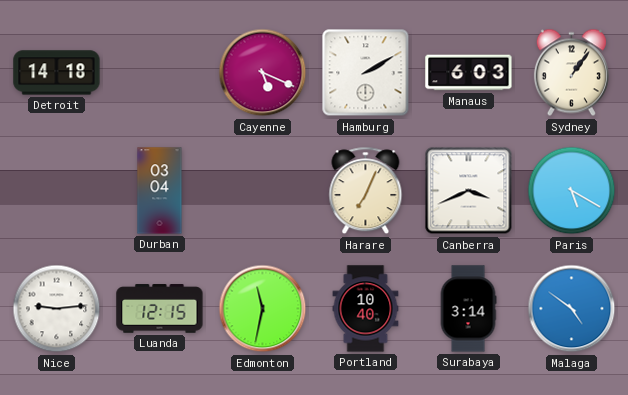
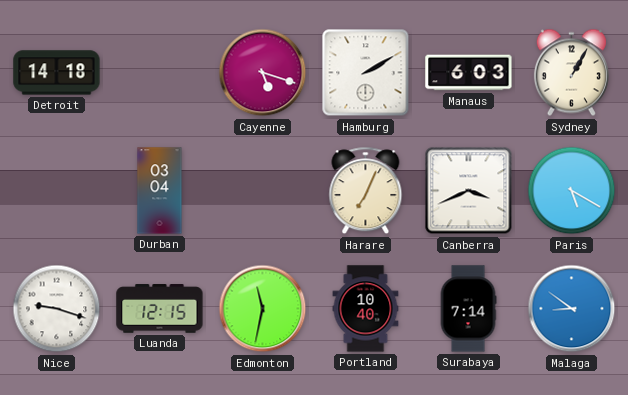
Cayenne: 5:19 -> 5:18 (263, 73)
Sydney: 1:06 -> 1:05 (571, 73)
Nice: 9:14 -> 9:18 (57, 309)
Surabaya: 3:14 -> 7:14 (468, 309)
Malaga: 4:51 -> 8:51 (572, 309)
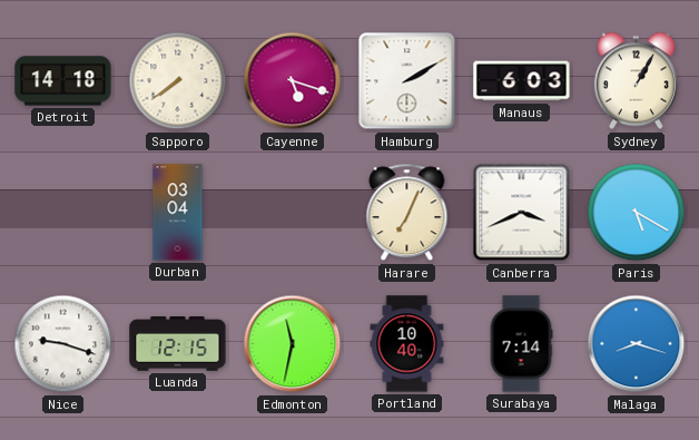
Sapporo: none -> 7:39 (178, 81)
Malaga: 8:51 -> 8:18 (637, 344)
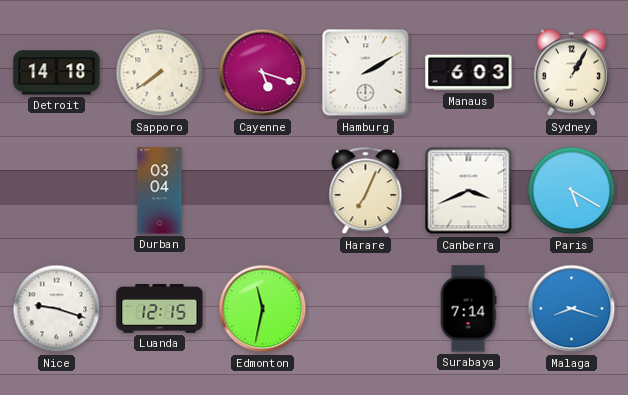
Portland: 10:40 -> none (407, 344)
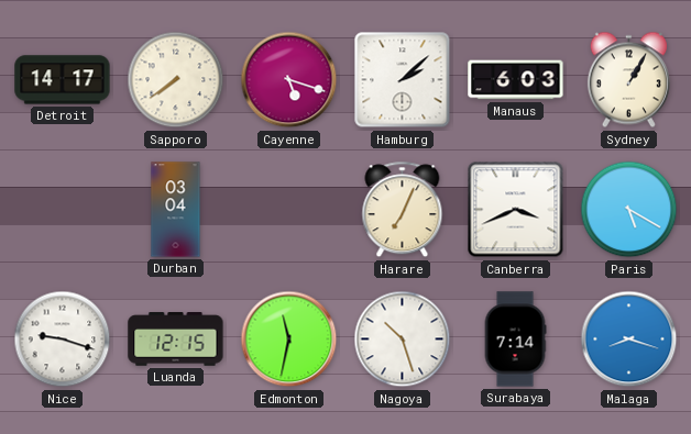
Detroit: 14:18 -> 14:17 (63, 80)
Hamburg: 2:10 -> 2:08 (403, 80)
Nagoya: none -> 10:27 (403, 340)
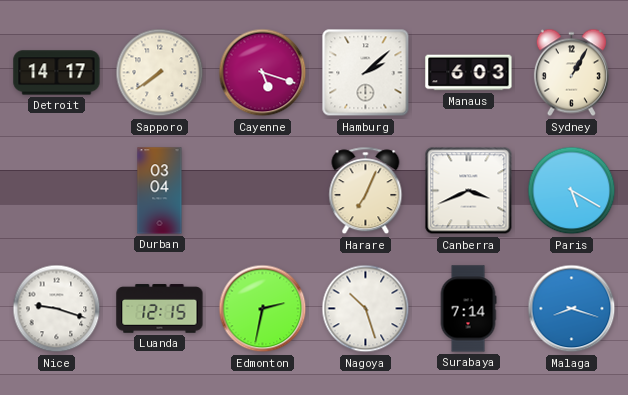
Edmonton: 11:32 -> 2:32 (263, 309)
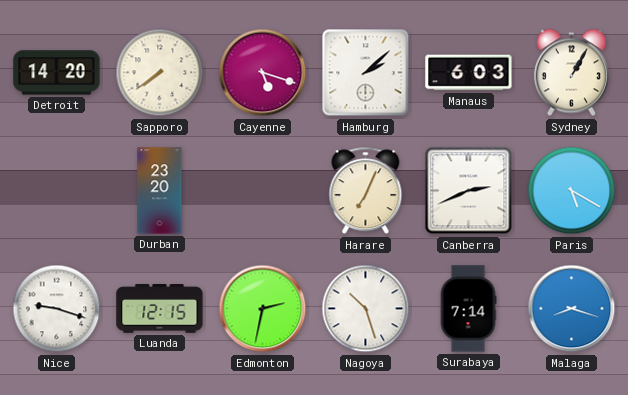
Detroit: 14:17 -> 14:20 (57, 73)
Durban: 03:04 -> 23:20 (160, 191)
Canberra: 3:41 -> 2:41 (469, 191)
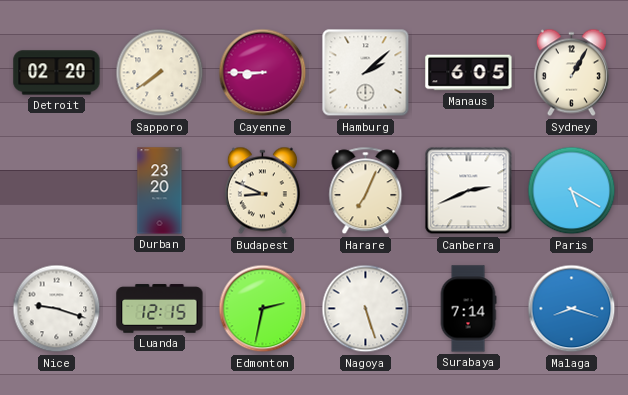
Detroit: 14:20 -> 02:20 (57, 73)
Cayenne: 5:18 -> 8:45 (263, 73)
Manaus: 6:03 -> 6:05 (469, 73)
Budapest: none -> 8:49 (262, 191)
Nagoya: 10:27 -> 5:27 (366, 309)
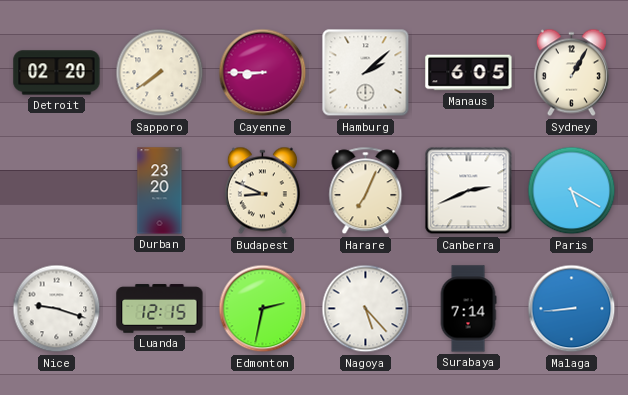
Nagoya: 5:27 -> 5:23 (366, 309)
Malaga: 8:18 -> 8:44 (572, 309)
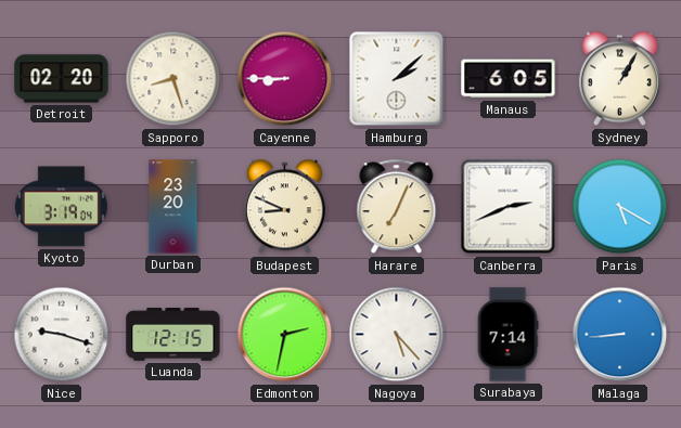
Sapporo: 7:39 -> 8:27 (174, 79)
Kyoto: none -> 3:19 (61, 207)
